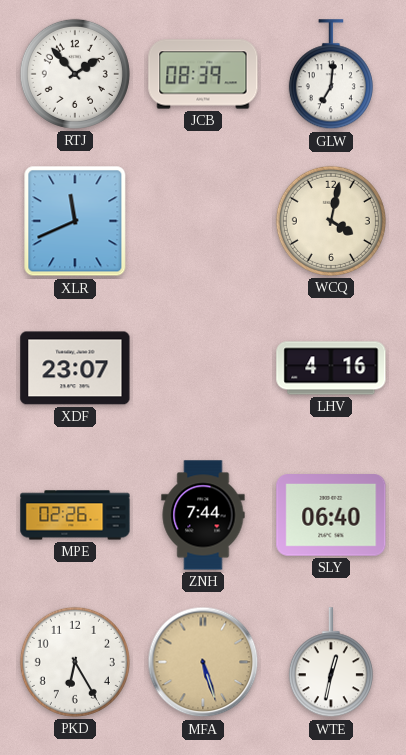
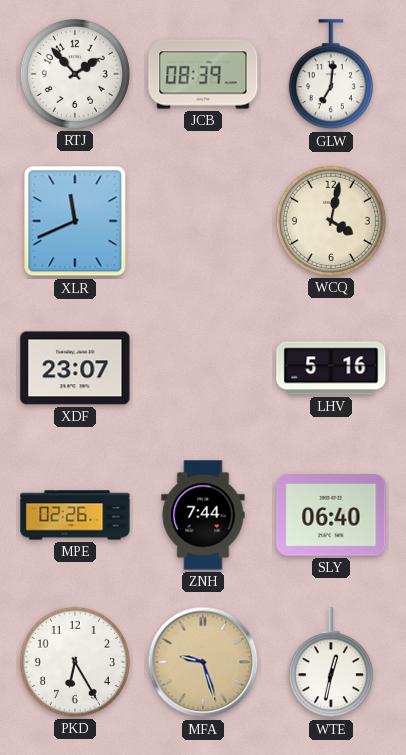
LHV: 4:16 -> 5:16 (331, 368)
MFA: 5:27 -> 9:27 (203, 662)
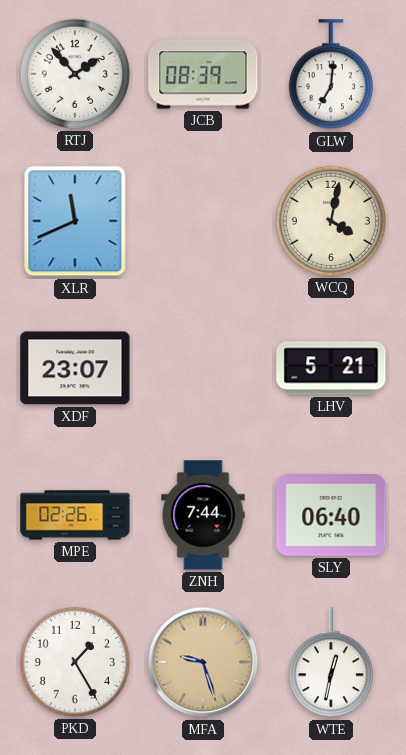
LHV: 5:16 -> 5:21 (331, 368)
PKD: 6:25 -> 1:25 (75, 662)
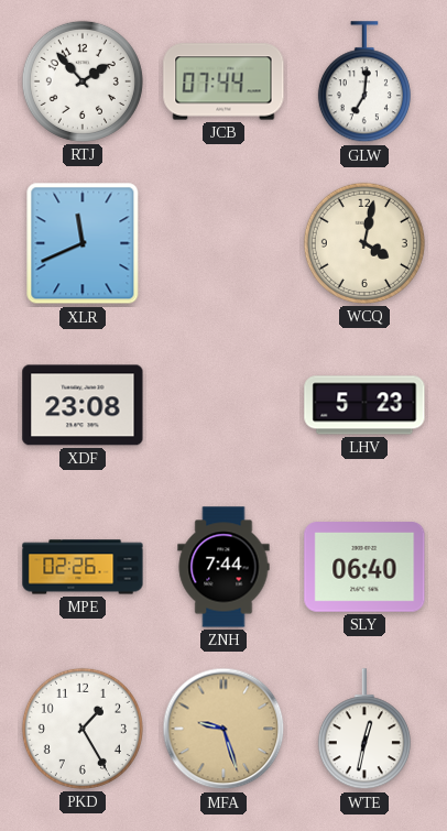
JCB: 08:39 -> 07:44 (223, 81)
XDF: 23:07 -> 23:08 (83, 405)
LHV: 5:21 -> 5:23 (364, 405)
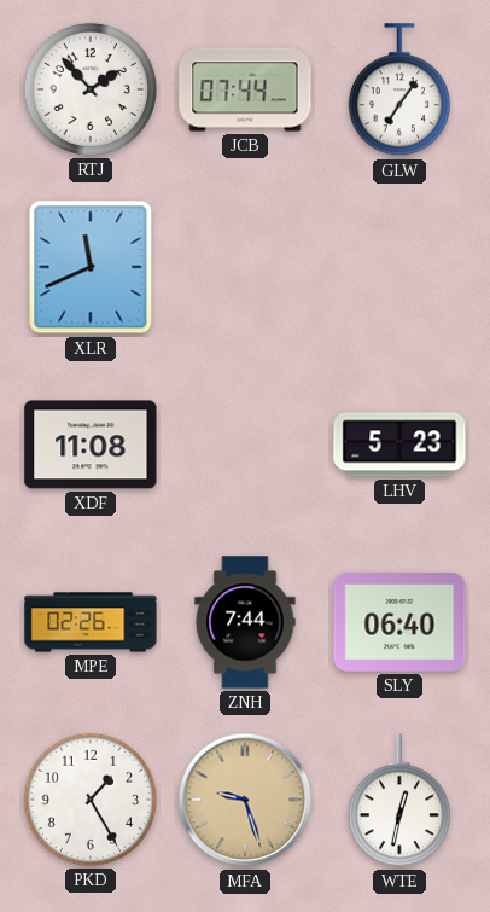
GLW: 7:01 -> 7:06 (399, 91)
WCQ: 4:02 -> none (364, 243)
XDF: 23:08 -> 11:08 (91, 445)
